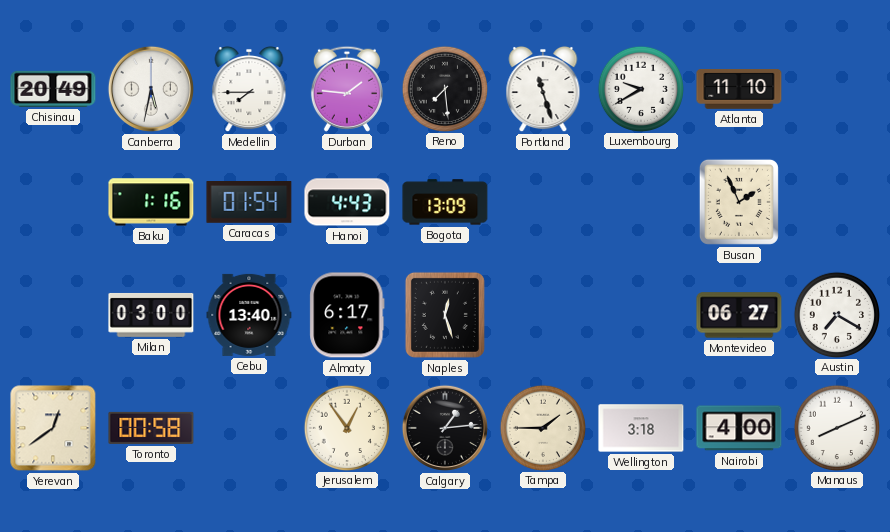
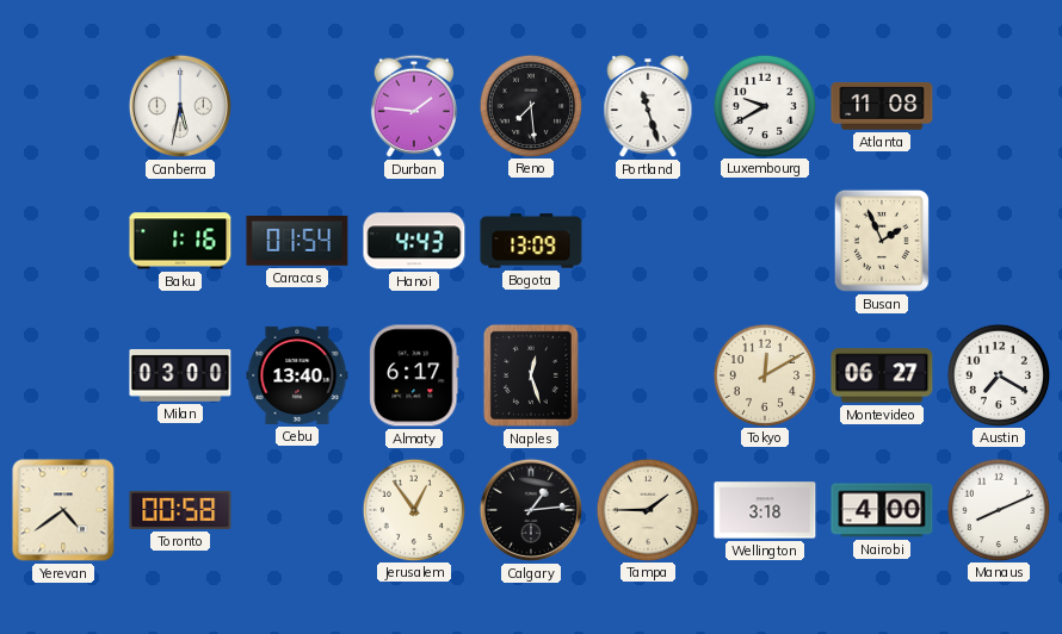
Chisinau: 20:49 -> none (53, 89)
Medellin: 7:45 -> none (249, 89)
Atlanta: 11:10 -> 11:08 (882, 107)
Tokyo: none -> 12:10 (764, 374)
Yerevan: 12:39 -> 4:39 (63, 510)
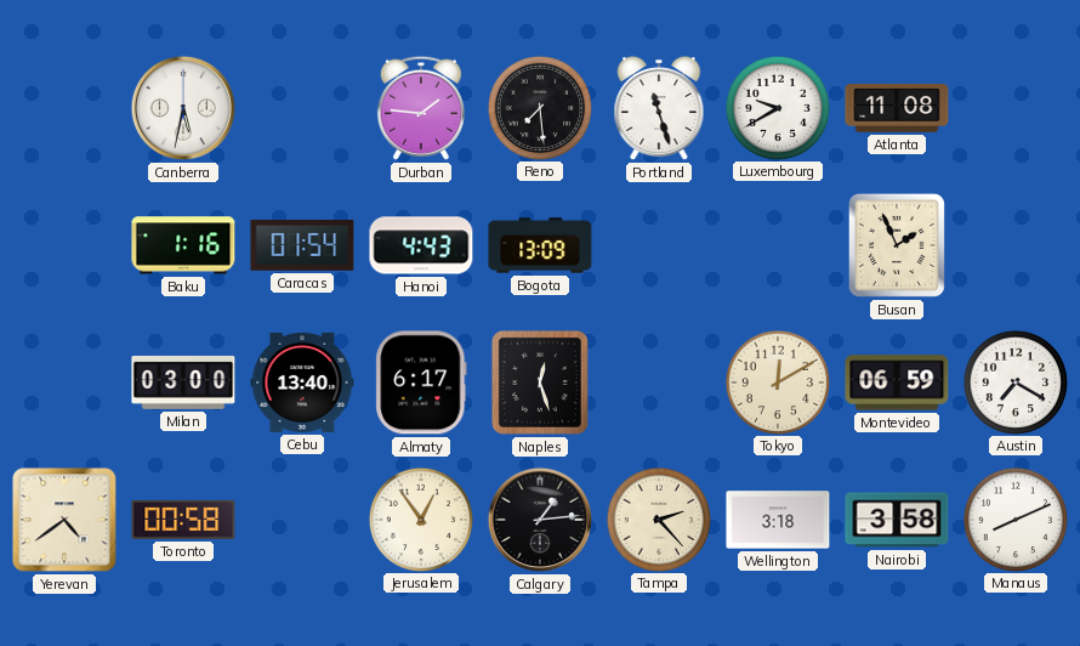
Montevideo: 06:27 -> 06:59 (897, 382)
Tampa: 1:45 -> 2:23 (658, 518)
Nairobi: 4:00 -> 3:58 (897, 520)
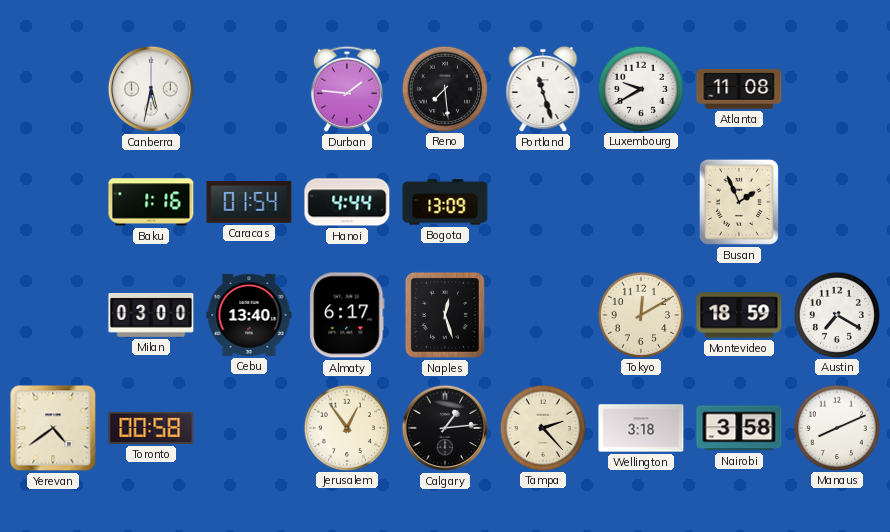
Hanoi: 4:43 -> 4:44 (347, 202)
Montevideo: 06:59 -> 18:59 (739, 315)
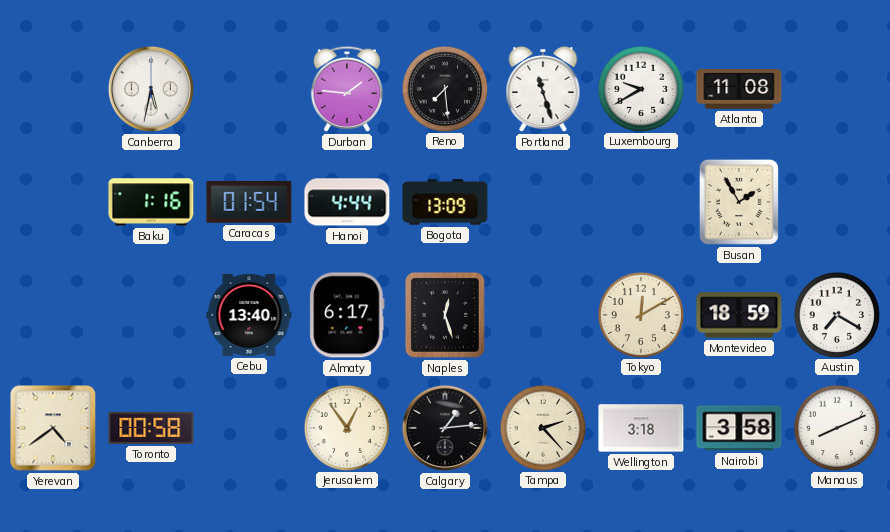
Busan: 1:56 -> 1:55 (739, 202)
Milan: 03:00 -> none (151, 315)
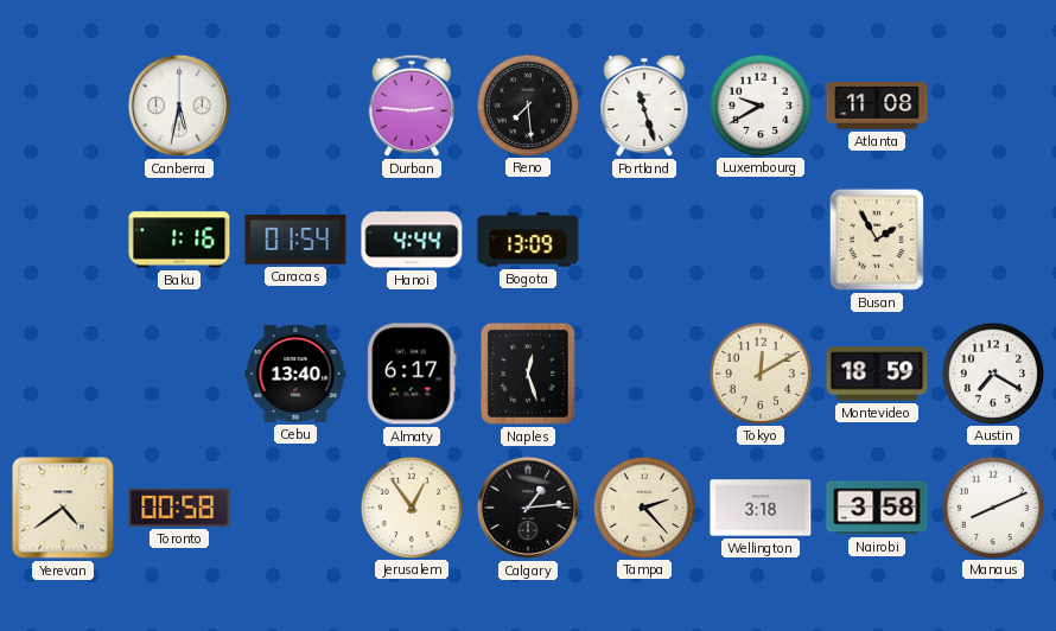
Durban: 1:46 -> 2:46 (412, 106)
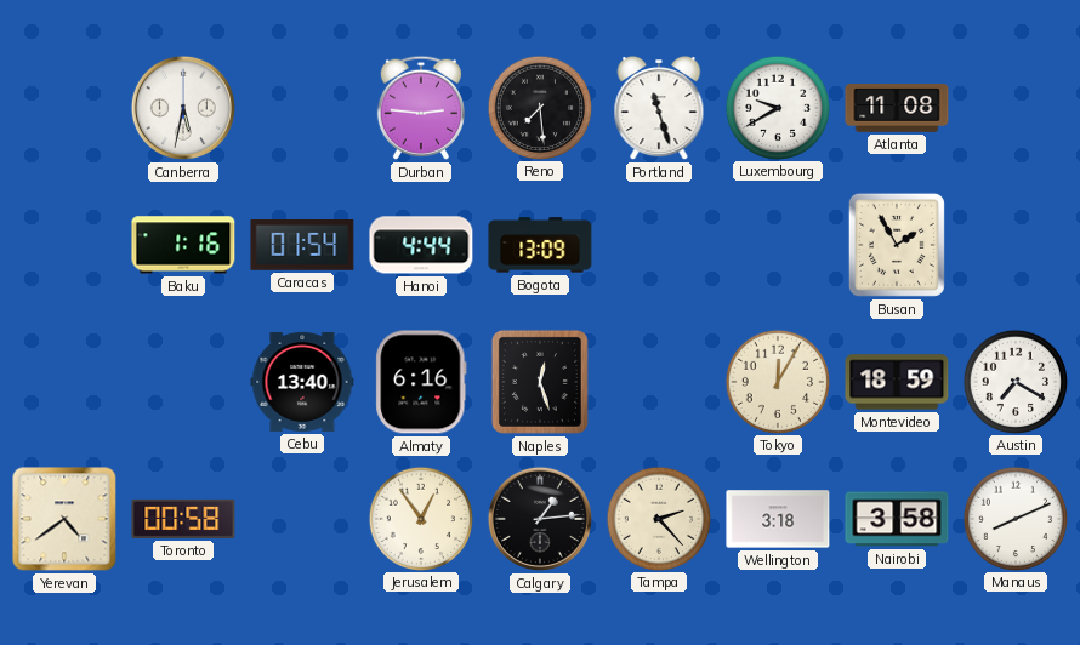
Almaty: 6:17 -> 6:16 (421, 382)
Tokyo: 12:10 -> 12:05 (777, 381)
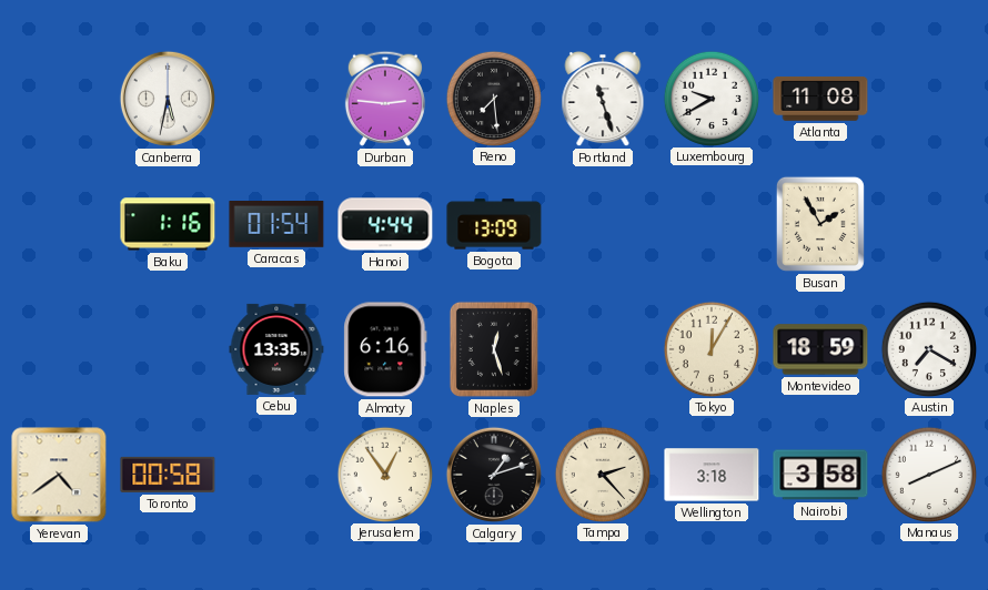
Cebu: 13:40 -> 13:35 (276, 349)
Calgary: 1:14 -> 1:12 (494, 475)
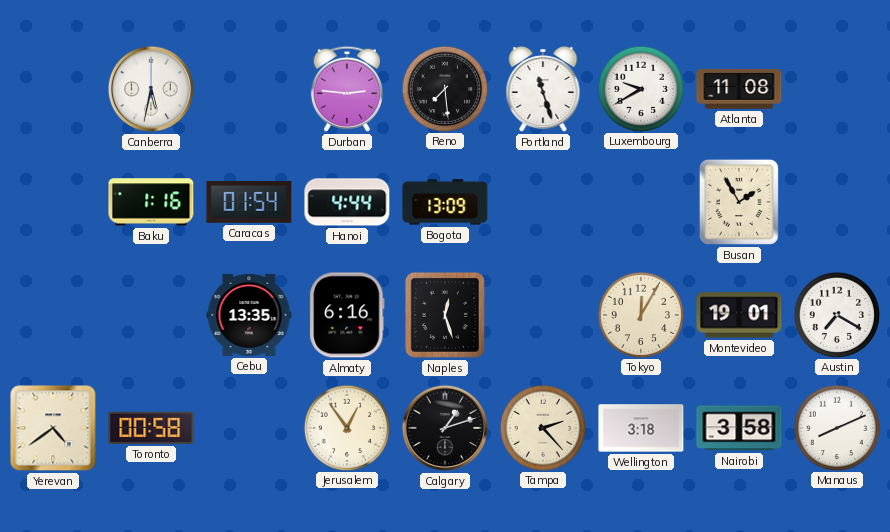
Montevideo: 18:59 -> 19:01 (739, 315)
